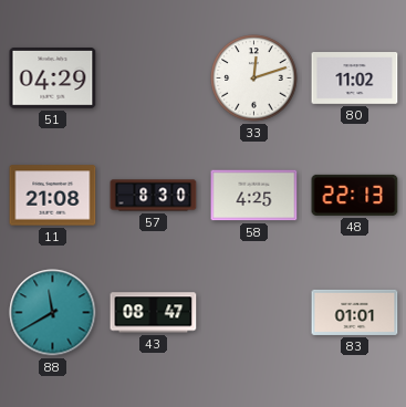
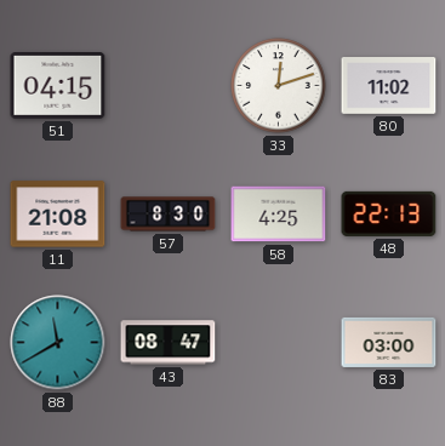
51: 04:29 -> 04:15 (58, 86)
83: 01:01 -> 03:00 (389, 342)
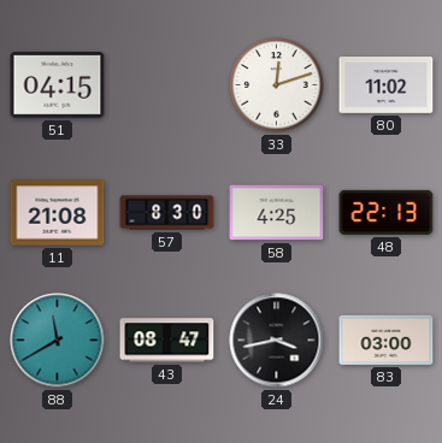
24: none -> 3:43 (277, 341)
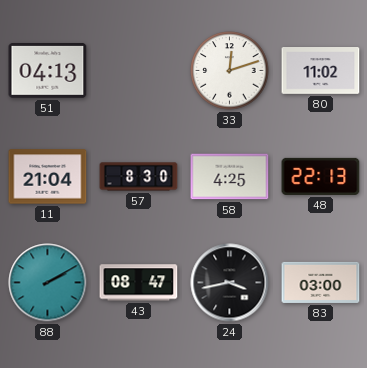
51: 04:15 -> 04:13 (48, 71)
11: 21:08 -> 21:04 (48, 177)
88: 11:40 -> 2:10 (48, 283)
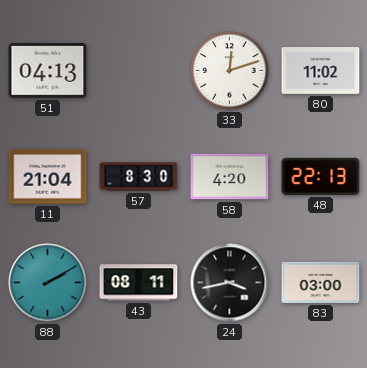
58: 4:25 -> 4:20 (230, 177)
43: 08:47 -> 08:11 (139, 283)
